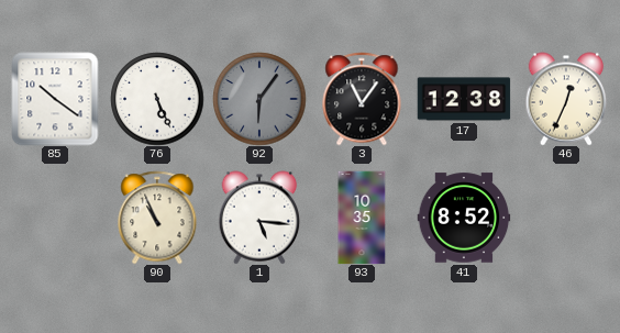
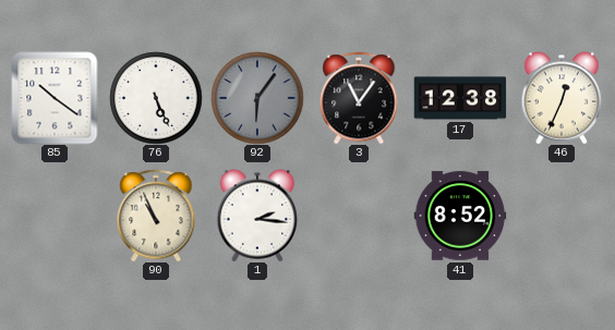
1: 5:16 -> 2:16 (257, 216)
93: 10:35 -> none (362, 218)
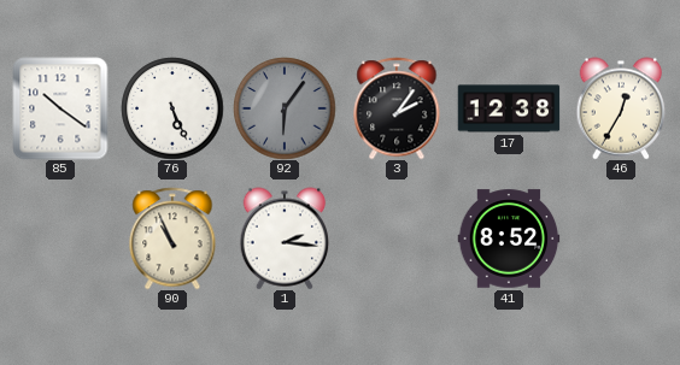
3: 11:06 -> 2:06 (397, 108)
46: 12:34 -> 12:35 (621, 108)
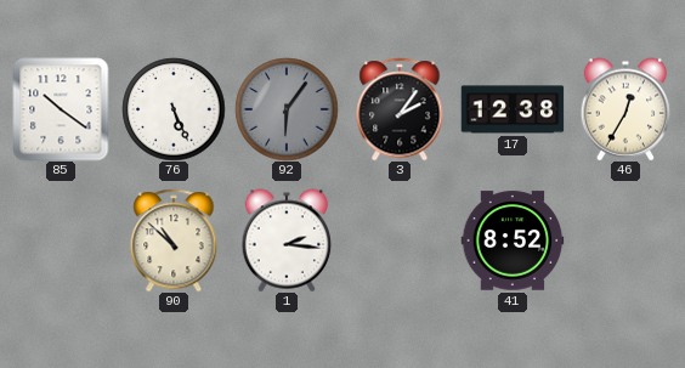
90: 10:56 -> 10:52 (174, 240)
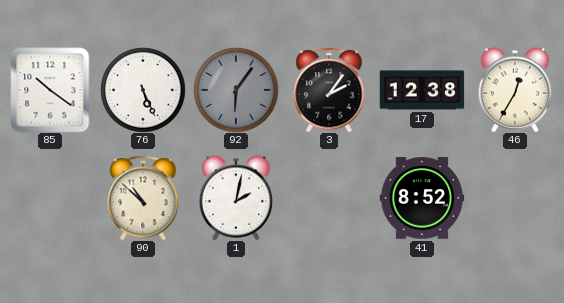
1: 2:16 -> 2:02 (236, 198)
